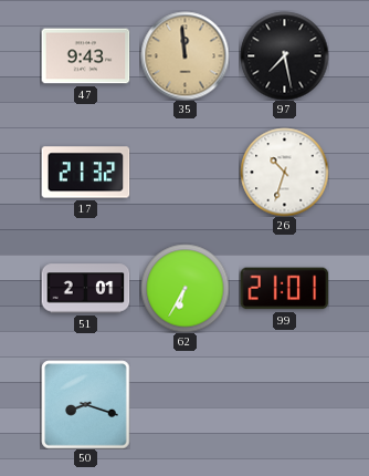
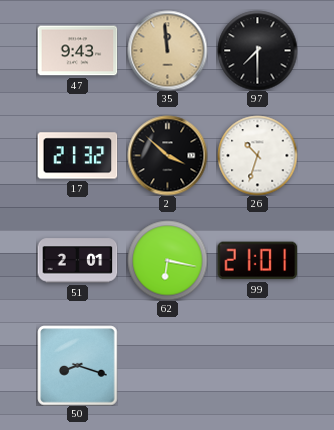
97: 7:28 -> 7:30 (257, 50)
2: none -> 3:52 (167, 155)
62: 6:35 -> 6:17 (167, 260)
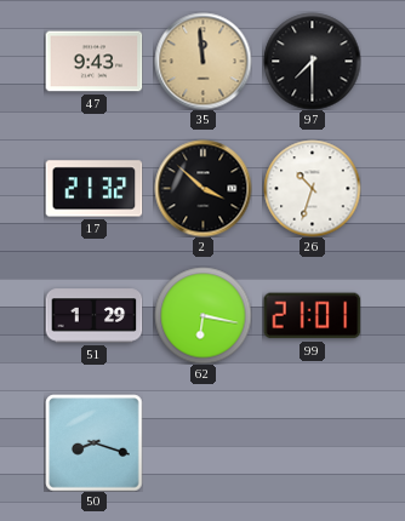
51: 2:01 -> 1:29 (93, 316)
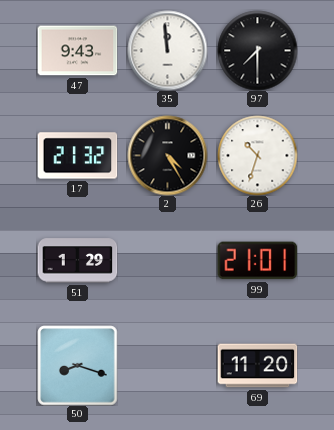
35 dial: champagne -> white (167, 50)
2: 3:52 -> 4:25 (167, 155)
62: 6:17 -> none (202, 315)
69: none -> 11:20 (257, 366)
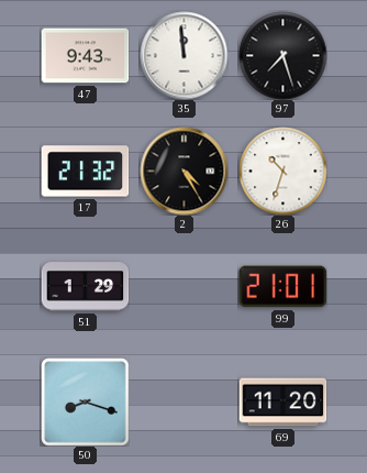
97: 7:30 -> 7:27 (282, 55)
